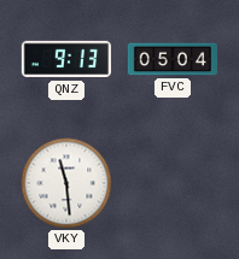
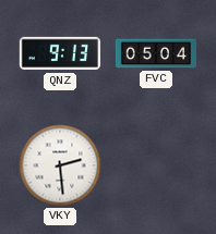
VKY: 11:29 -> 2:29 (60, 165)
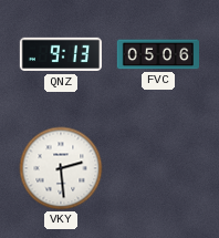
FVC: 05:04 -> 05:06 (157, 54)
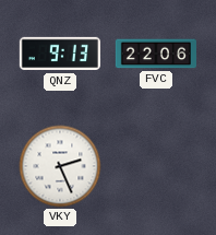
FVC: 05:06 -> 22:06 (155, 54)
VKY: 2:29 -> 2:26 (60, 166)
